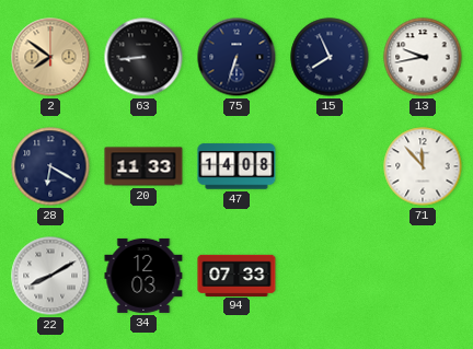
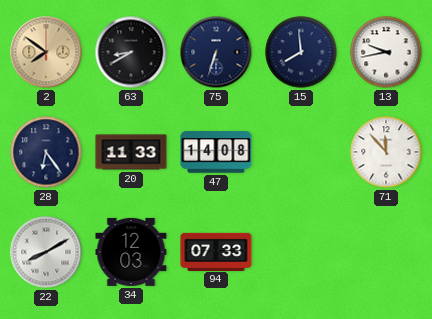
63: 8:44 -> 8:40 (131, 52)
15: 7:56 -> 7:59 (301, 52)
28: 6:20 -> 6:24 (46, 152)
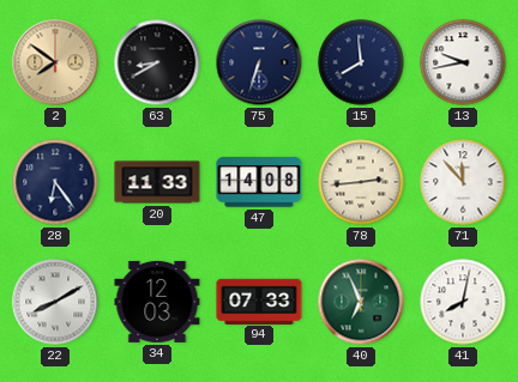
78: none -> 2:44 (361, 182)
40: none -> 6:56 (361, 302)
41: none -> 8:02 (463, 302)
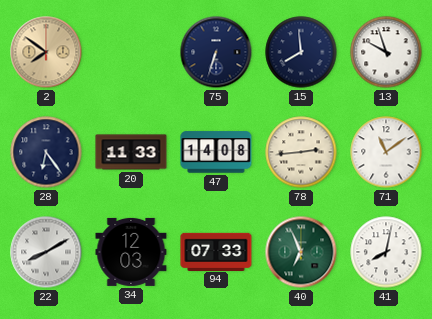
63: 8:40 -> none (157, 62)
13: 9:43 -> 9:57 (386, 52)
71: 11:53 -> 11:09 (386, 152)
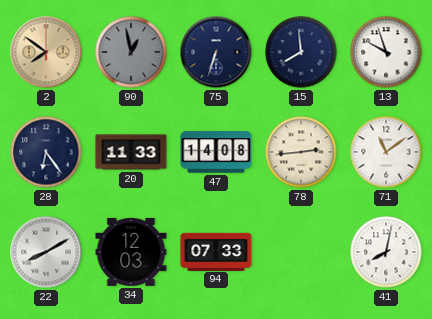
90: none -> 12:58 (131, 52)
40: 6:56 -> none (301, 252)
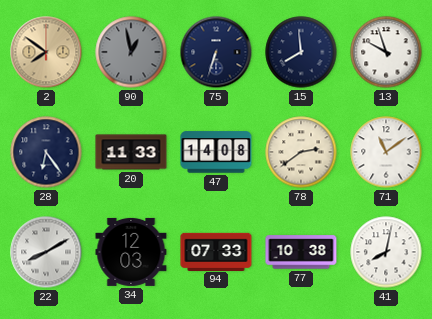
78: 2:44 -> 2:39 (301, 152)
77: none -> 10:38 (301, 252)
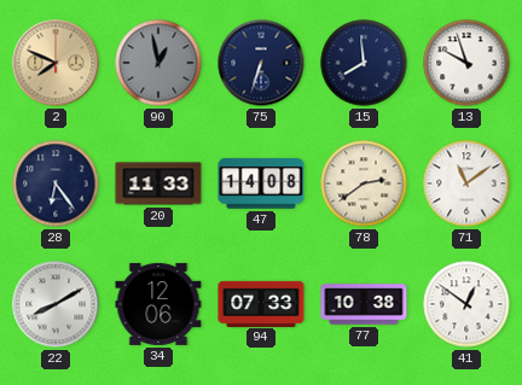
2: 7:51 -> 7:49 (56, 63)
34: 12:03 -> 12:06 (158, 304)
41: 8:02 -> 12:51 (466, 304)
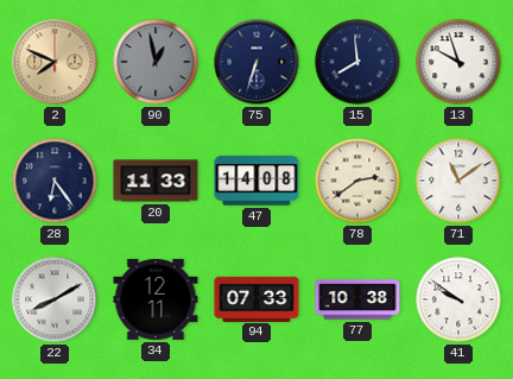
34: 12:06 -> 12:11 (156, 299)
41: 12:51 -> 9:51 (458, 299)
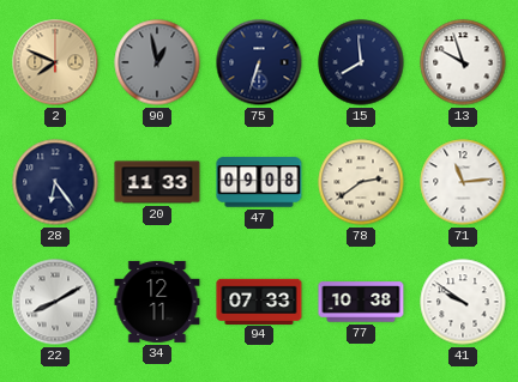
47: 14:08 -> 09:08 (259, 182)
71: 11:09 -> 11:14 (463, 182)
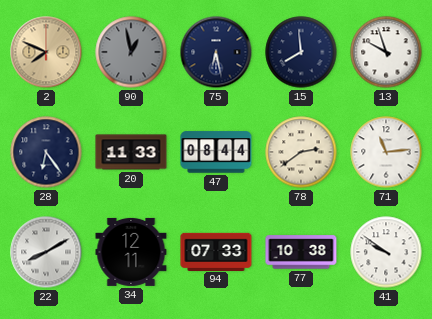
75: 6:33 -> 6:28 (216, 52)
47: 09:08 -> 08:44 (216, 152)
